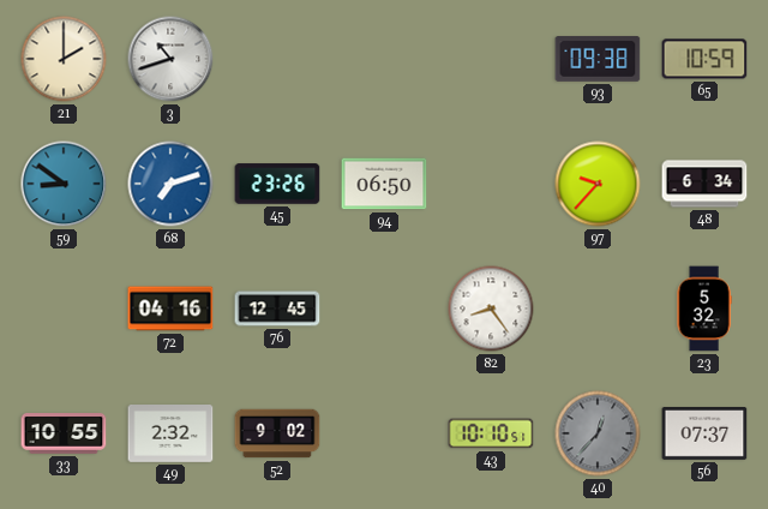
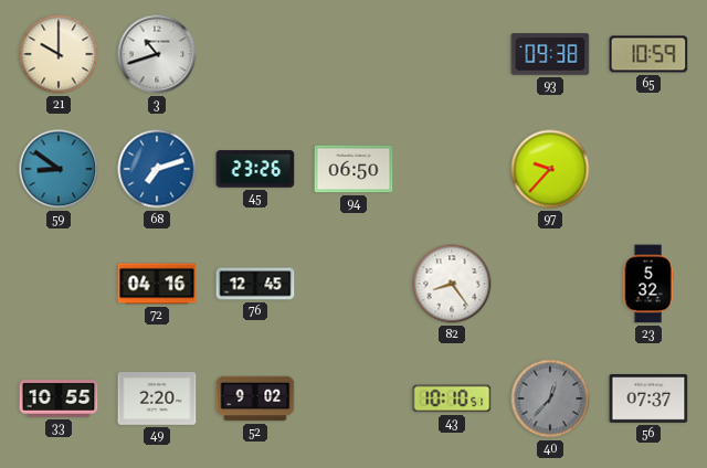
21: 2:00 -> 10:00 (59, 54)
48: 6:34 -> none (704, 184)
49: 2:32 -> 2:20 (157, 400)
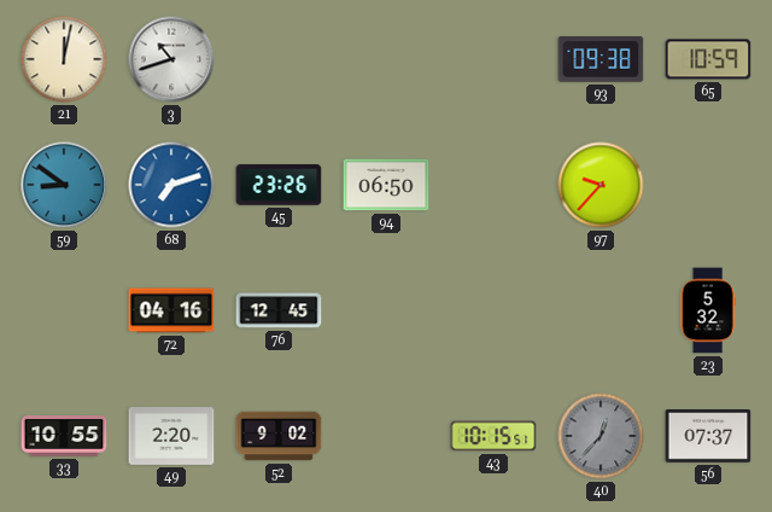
21: 10:00 -> 12:02 (64, 59)
82: 8:24 -> none (452, 284)
43: 10:10 -> 10:15 (493, 436)
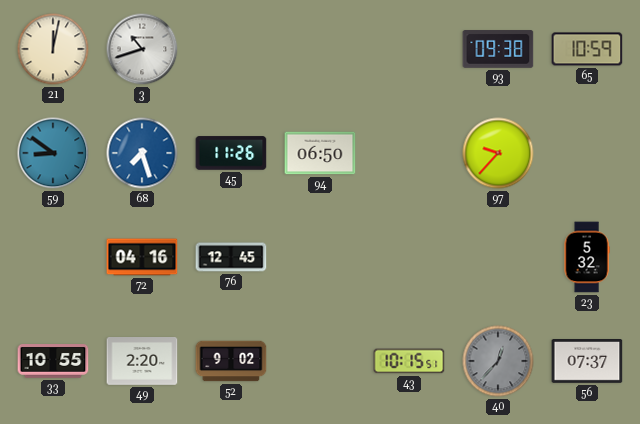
68: 7:12 -> 7:27 (142, 153)
45: 23:26 -> 11:26 (231, 153)
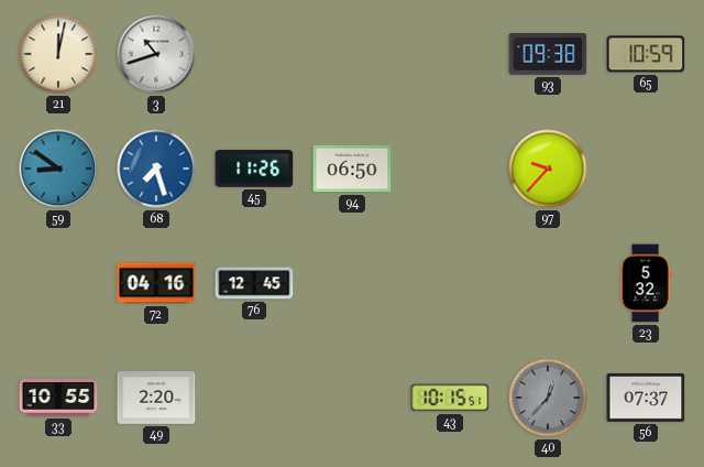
52: 9:02 -> none (231, 361)
